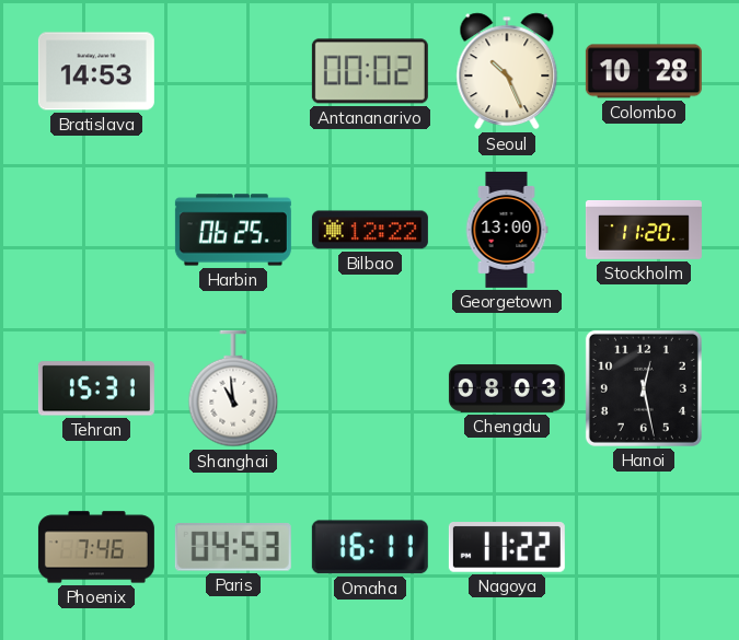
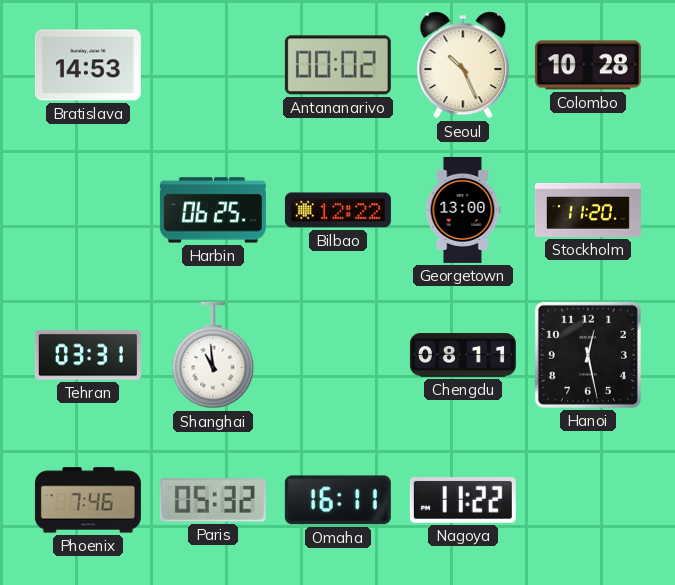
Tehran: 15:31 -> 03:31 (88, 355)
Chengdu: 08:03 -> 08:11 (463, 355)
Paris: 04:53 -> 05:32 (213, 500)
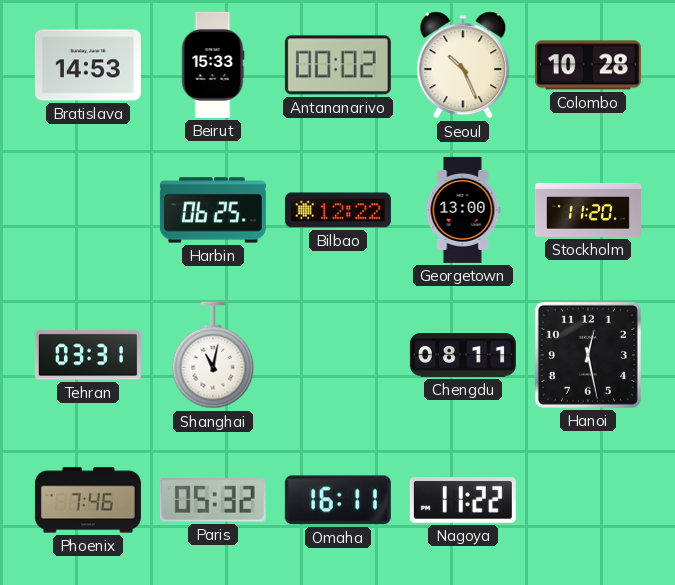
Beirut: none -> 15:33 (213, 65)
Shanghai: 10:59 -> 11:02 (213, 355)
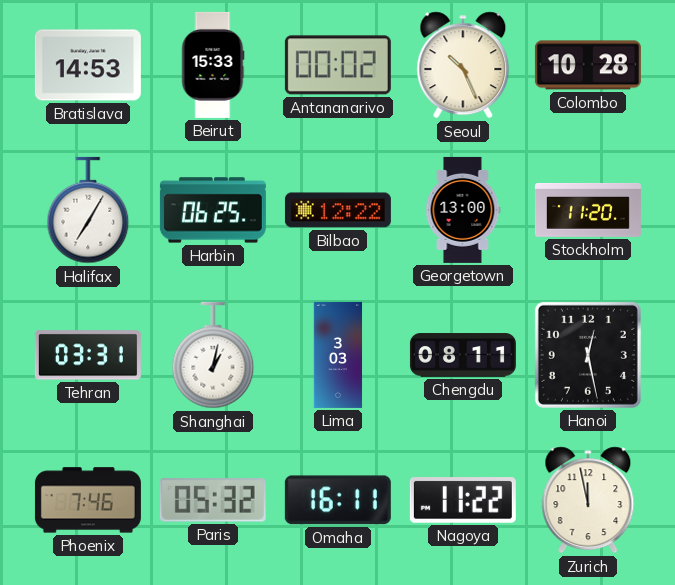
Halifax: none -> 7:05 (88, 210)
Shanghai: 11:02 -> 1:02 (213, 355)
Lima: none -> 3:03 (338, 355)
Zurich: none -> 11:58 (588, 500)
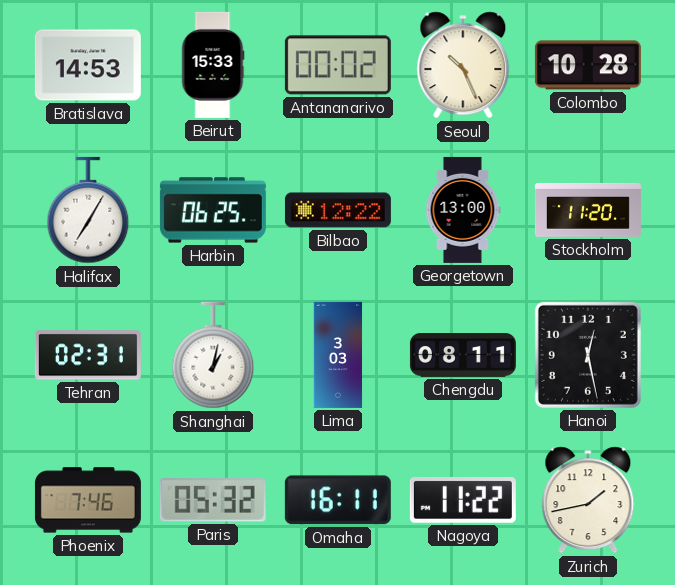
Tehran: 03:31 -> 02:31 (88, 355)
Zurich: 11:58 -> 1:43 (588, 500)
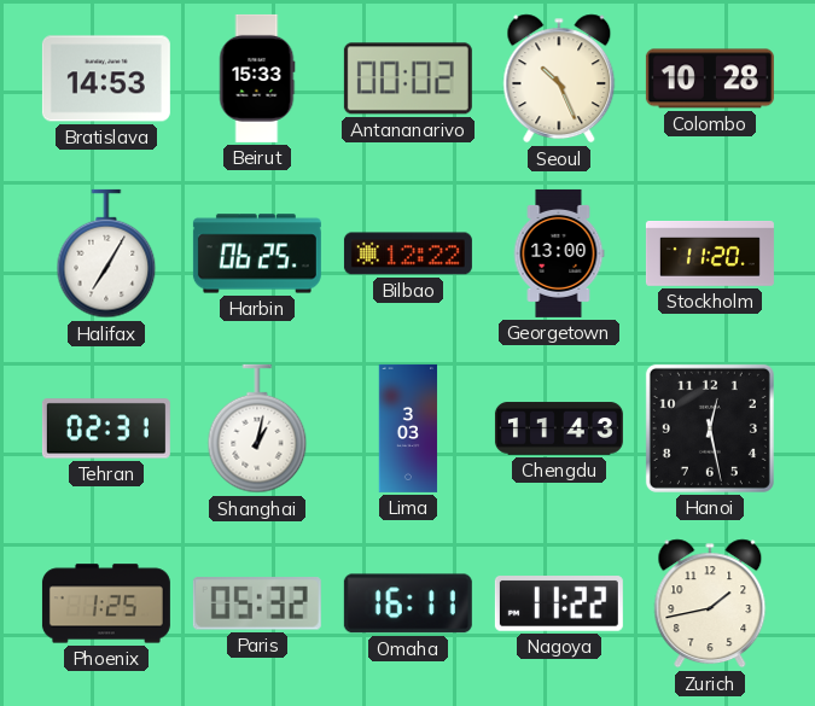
Chengdu: 08:11 -> 11:43 (559, 428)
Phoenix: 7:46 -> 1:25 (106, 603)
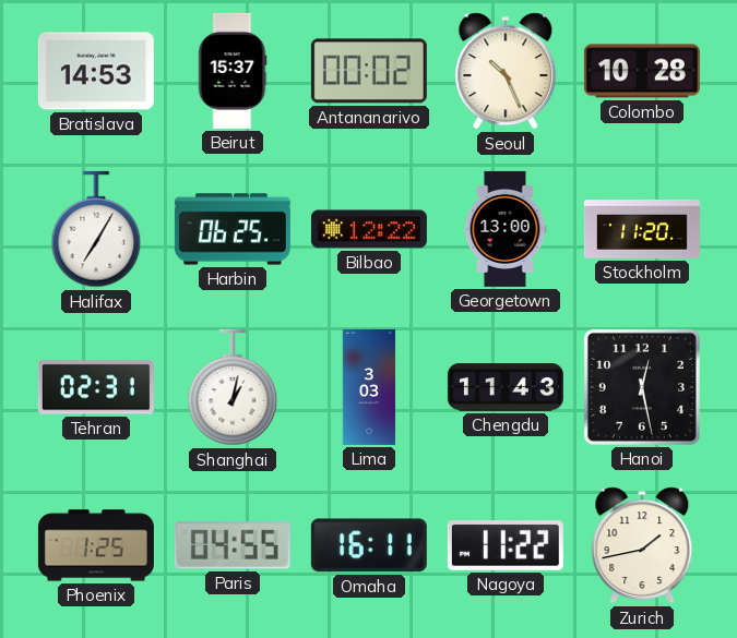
Beirut: 15:33 -> 15:37 (233, 71)
Paris: 05:32 -> 04:55 (233, 545)
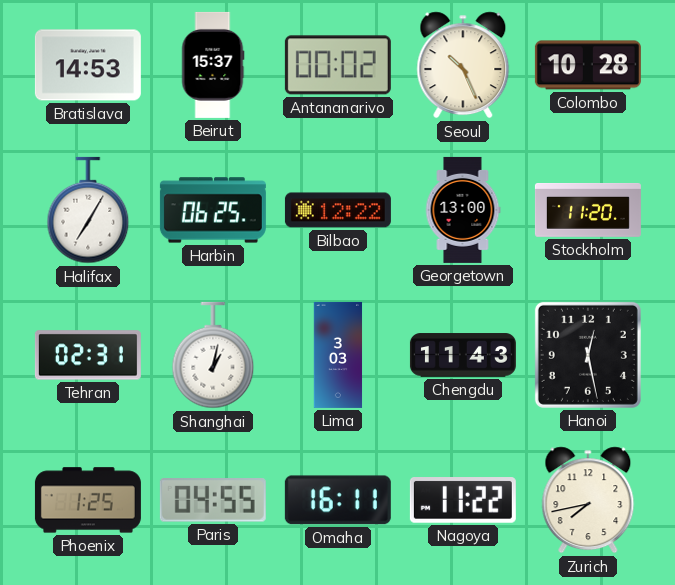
Zurich: 1:43 -> 7:43 (588, 500)
